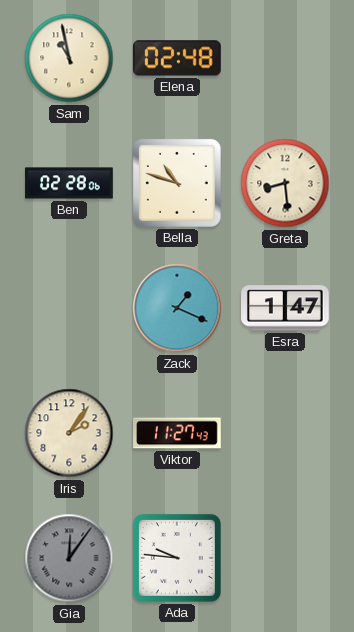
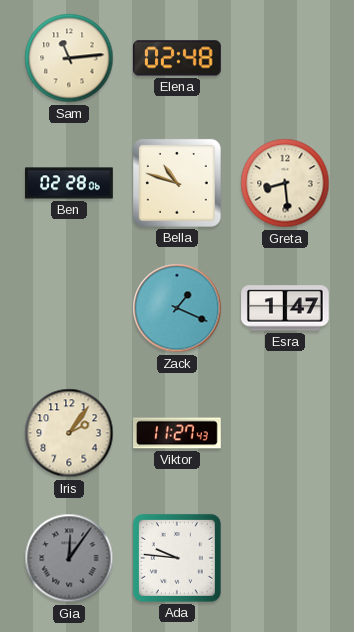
Sam: 10:58 -> 11:14 (69, 58)
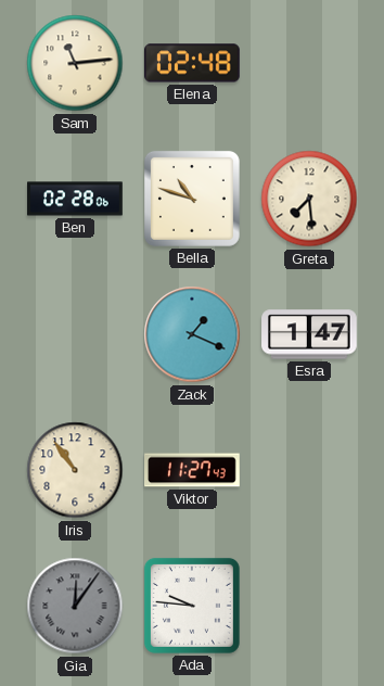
Greta: 8:29 -> 7:29 (309, 199)
Iris: 2:06 -> 10:54 (75, 470)
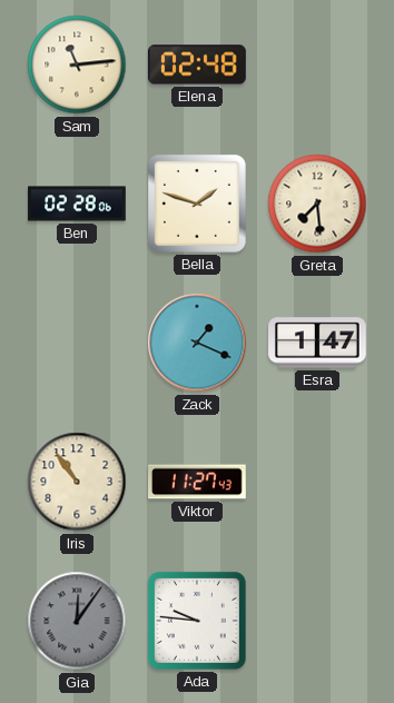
Bella: 10:48 -> 1:48 (197, 204)
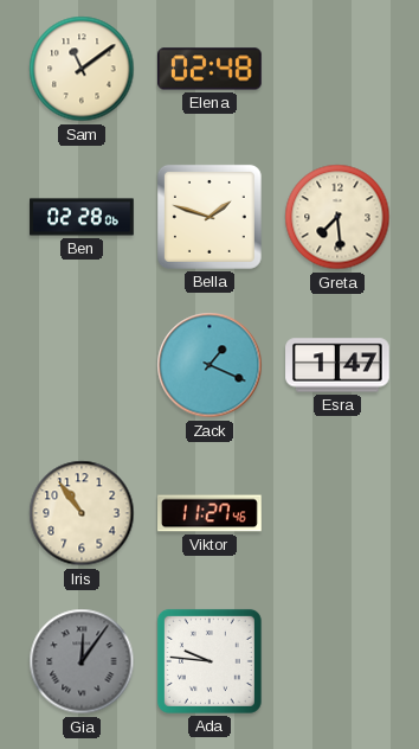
Sam: 11:14 -> 11:09 (82, 69)
Viktor: 11:27:43 -> 11:27:46 (209, 513)
